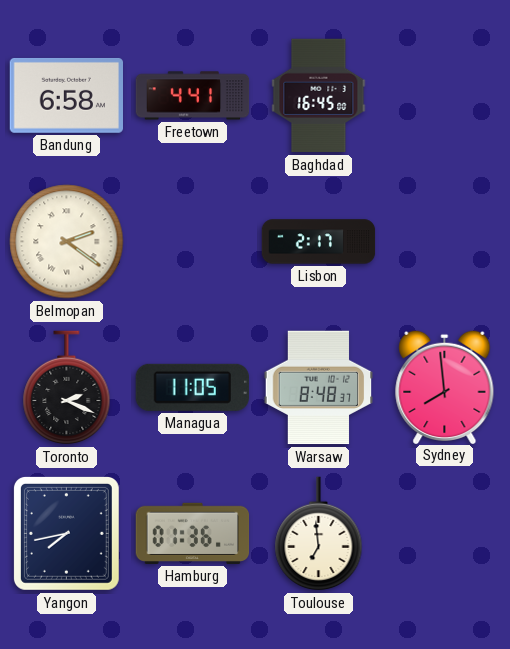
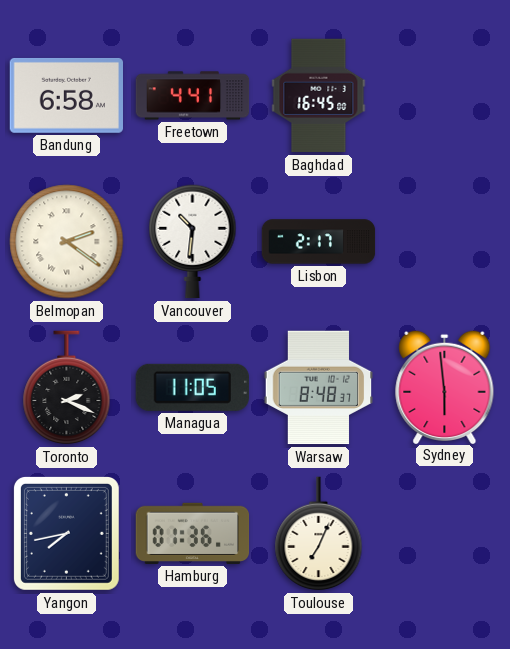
Vancouver: none -> 10:31 (193, 242)
Sydney: 7:59 -> 5:59 (445, 386)
Toulouse: 6:59 -> 7:04 (319, 534)
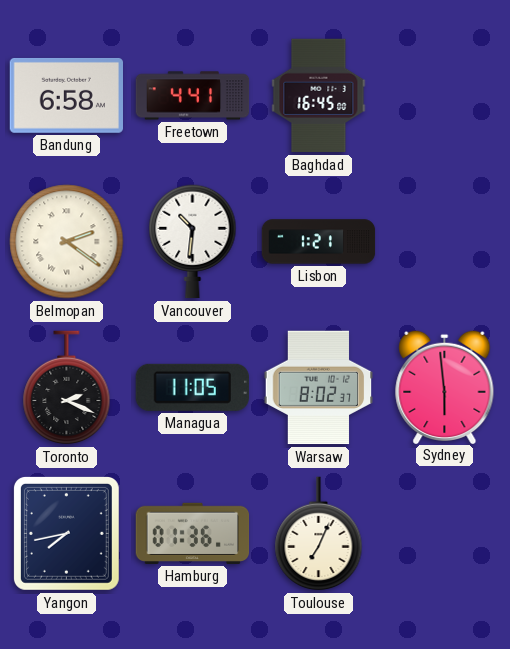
Lisbon: 2:17 -> 1:21 (319, 242)
Warsaw: 8:48 -> 8:02 (319, 388)
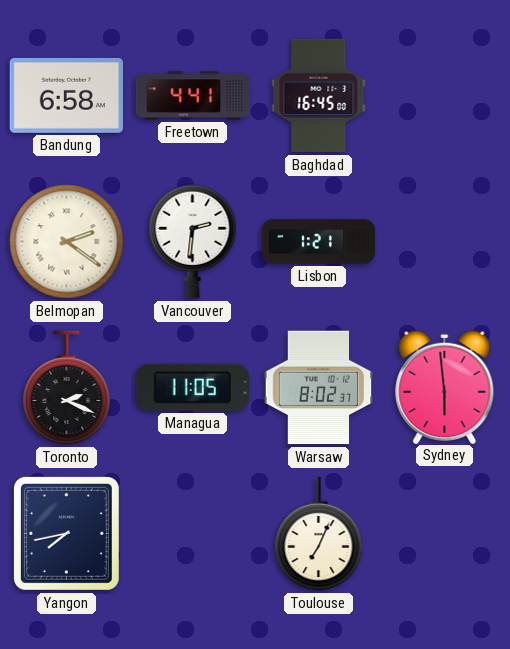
Vancouver: 10:31 -> 2:31 (193, 242)
Hamburg: 01:36 -> none (193, 533)
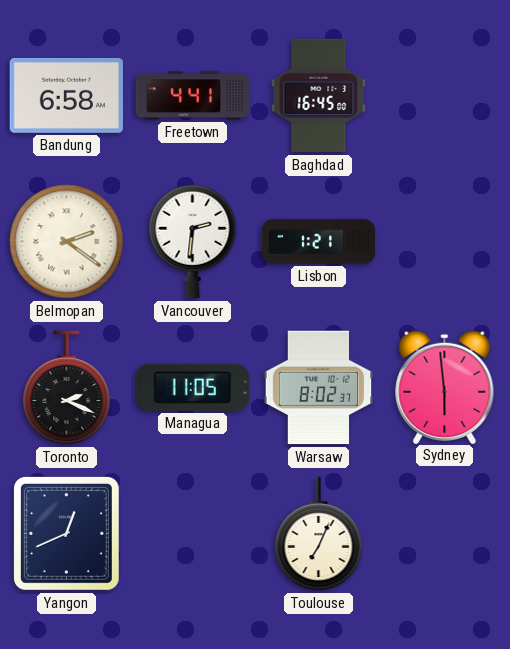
Yangon: 7:43 -> 12:41 (66, 533)
